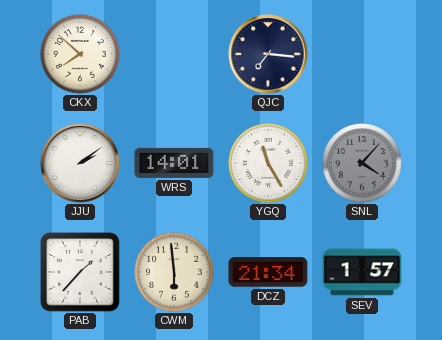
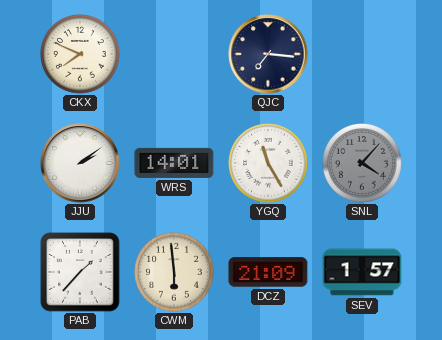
CKX: 7:52 -> 7:49 (80, 54)
DCZ: 21:34 -> 21:09 (268, 272)
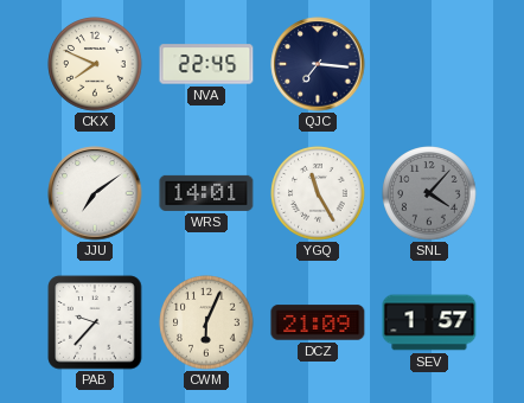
NVA: none -> 22:45 (206, 64)
JJU: 2:09 -> 7:09 (95, 193)
PAB: 1:37 -> 9:37 (95, 322)
CWM: 5:59 -> 6:04 (206, 322)
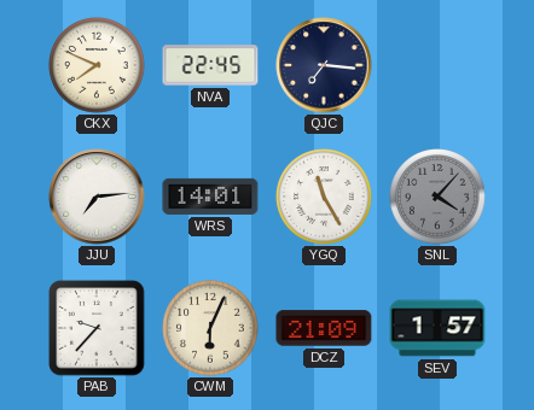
JJU: 7:09 -> 7:14 (97, 197)
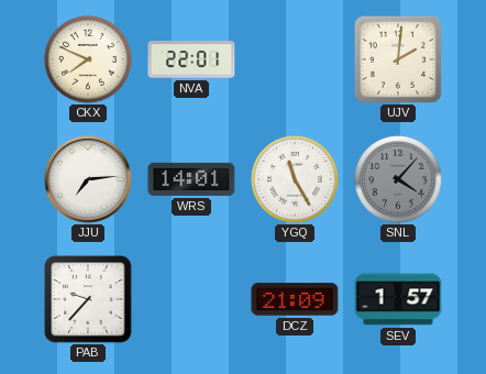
NVA: 22:45 -> 22:01 (191, 59)
QJC: 7:16 -> none (324, 65)
UJV: none -> 2:01 (398, 59)
CWM: 6:04 -> none (210, 328)
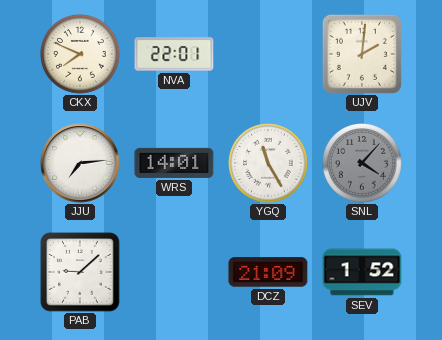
PAB: 9:37 -> 9:08 (80, 272)
SEV: 1:57 -> 1:52 (362, 272)
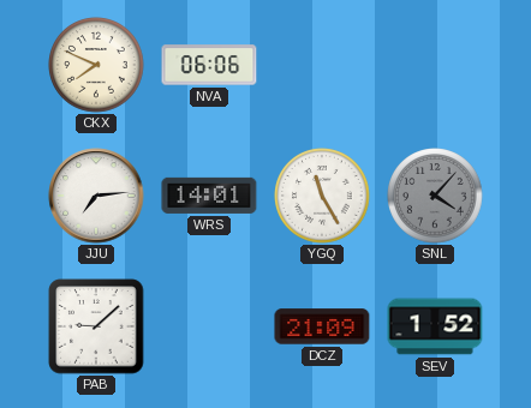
NVA: 22:01 -> 06:06 (209, 65)
UJV: 2:01 -> none (362, 54)
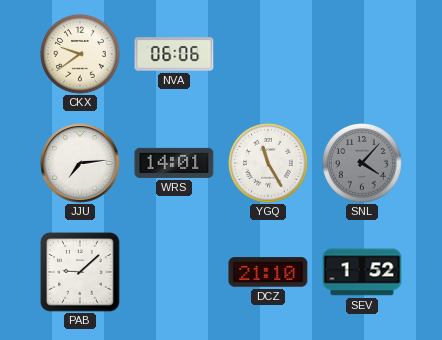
CKX: 7:49 -> 9:39 (80, 54)
DCZ: 21:09 -> 21:10 (268, 272)
